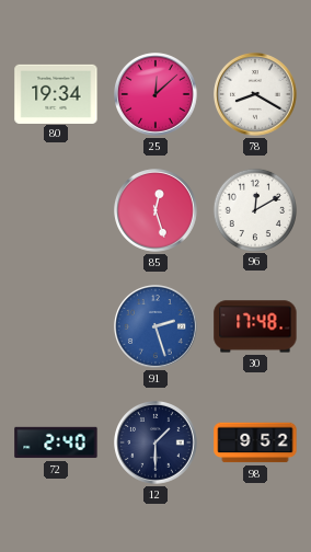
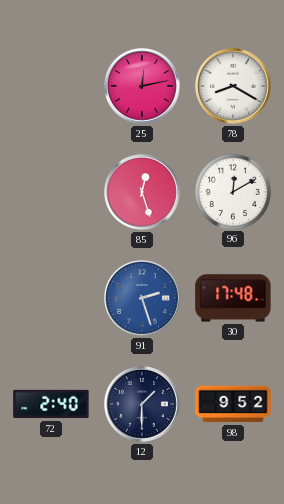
80: 19:34 -> none (56, 93)
25: 12:08 -> 12:13 (143, 87)
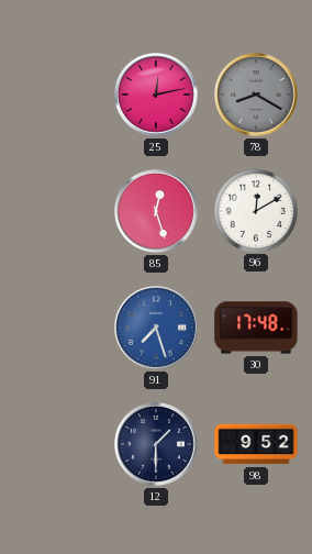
78 dial: white -> grey (257, 96)
91: 2:27 -> 7:27 (157, 329)
72: 2:40 -> none (51, 404)
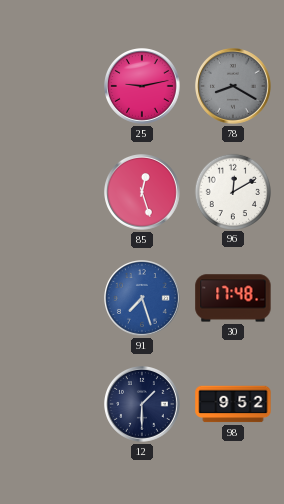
25: 12:13 -> 9:13 (143, 87)
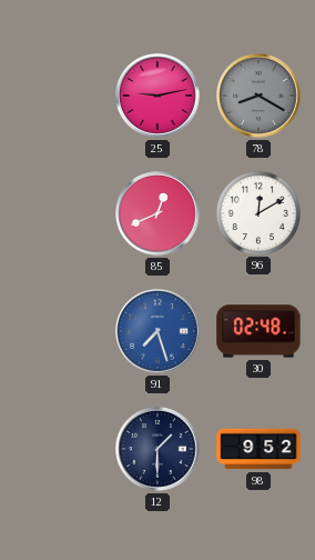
85: 12:27 -> 12:41 (159, 214)
30: 17:48 -> 02:48 (258, 331)
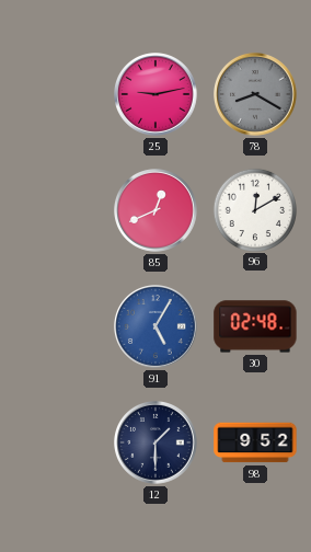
91: 7:27 -> 5:05 (157, 327)
